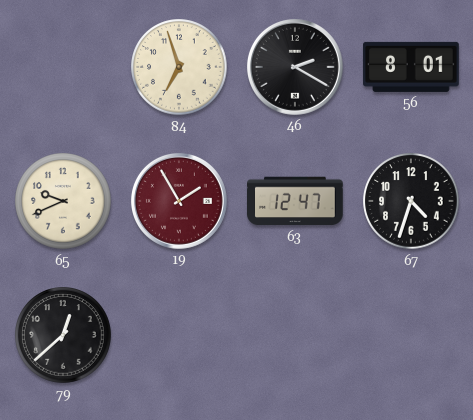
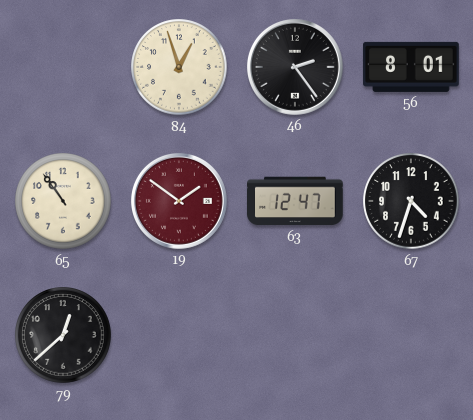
84: 6:57 -> 12:57 (179, 67)
46: 2:20 -> 2:24 (295, 67)
65: 9:41 -> 10:54 (63, 201)
19: 1:55 -> 1:51 (179, 201)
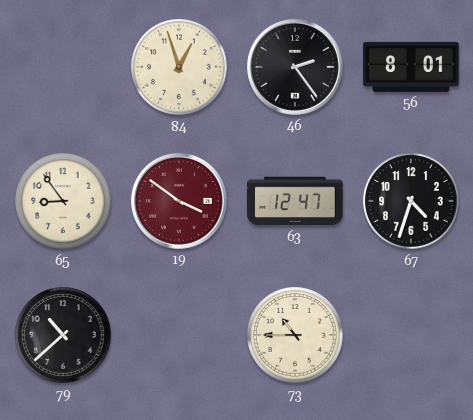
65: 10:54 -> 8:54 (63, 201)
19: 1:51 -> 3:51 (179, 201)
79: 12:38 -> 10:38 (63, 335)
73: none -> 10:45 (295, 335)
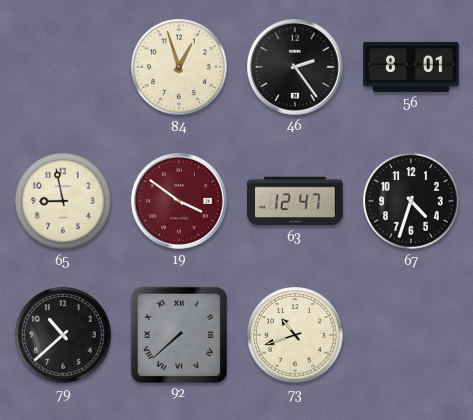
65: 8:54 -> 8:58 (63, 201)
92: none -> 7:38 (178, 334)
73: 10:45 -> 10:42 (295, 335)
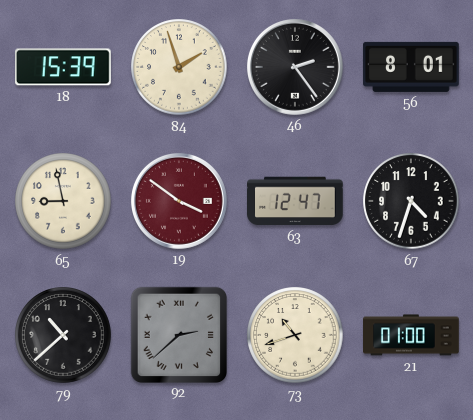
18: none -> 15:39 (64, 67)
84: 12:57 -> 1:57 (179, 67)
92: 7:38 -> 2:38 (178, 334)
21: none -> 01:00 (411, 335)
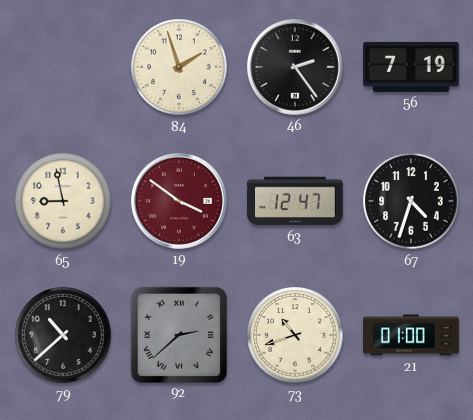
18: 15:39 -> none (64, 67)
56: 8:01 -> 7:19 (411, 67)
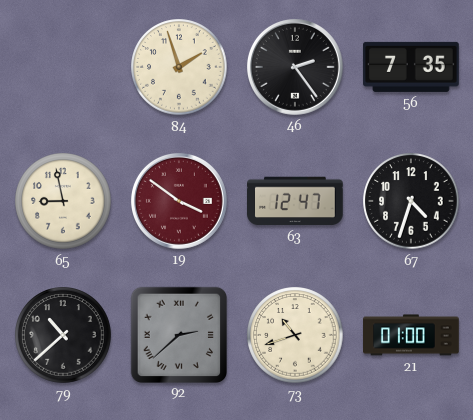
56: 7:19 -> 7:35 (411, 67)
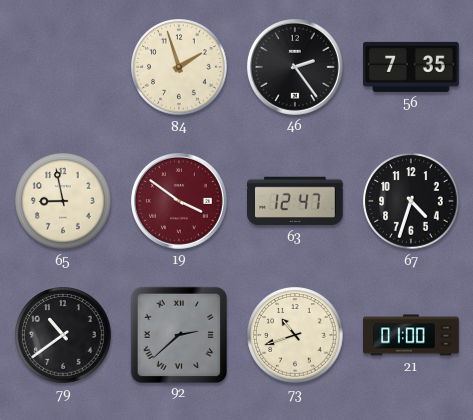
79: 10:38 -> 10:39 (63, 335)
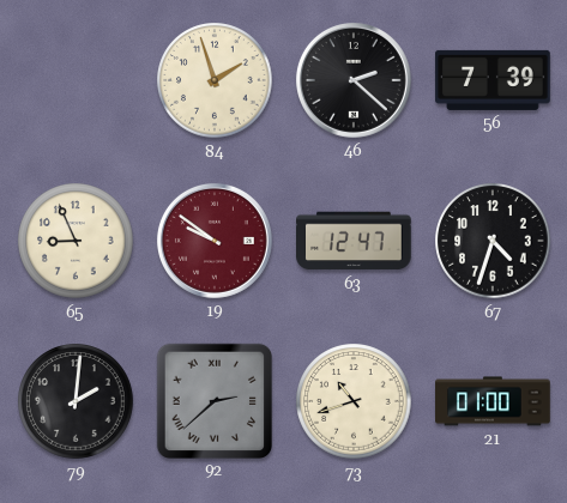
46: 2:24 -> 2:22 (354, 80)
56: 7:35 -> 7:39 (493, 80)
65: 8:58 -> 8:56 (76, 241)
19: 3:51 -> 9:51 (215, 241)
79: 10:39 -> 2:01 (76, 401)
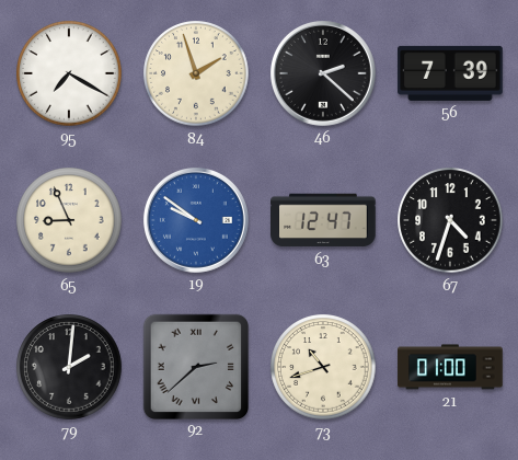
95: none -> 7:20 (69, 73)
19 dial: burgundy -> blue (196, 220)
